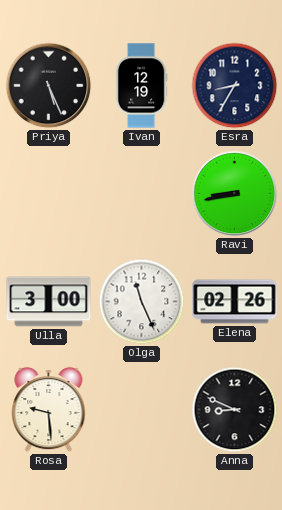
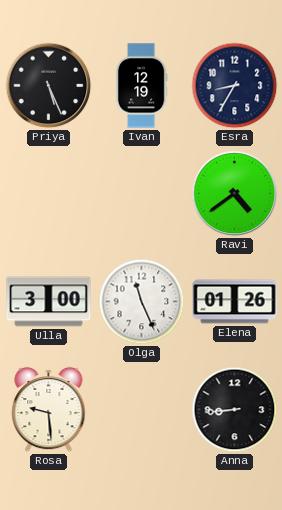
Ravi: 8:43 -> 4:39 (235, 194)
Elena: 02:26 -> 01:26 (235, 302)
Anna: 8:49 -> 8:44 (235, 410)
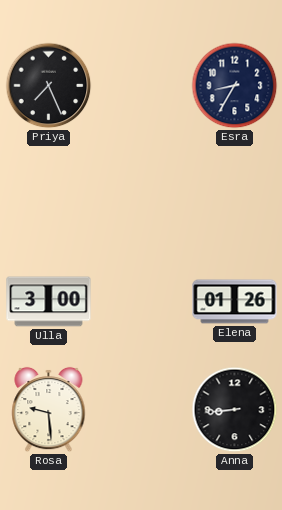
Priya: 5:26 -> 7:26 (49, 86)
Ivan: 12:19 -> none (141, 86)
Ravi: 4:39 -> none (235, 194)
Olga: 11:26 -> none (142, 302)
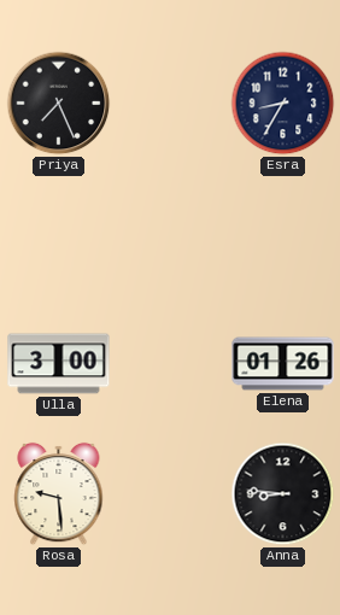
Anna: 8:44 -> 8:46 (283, 494)
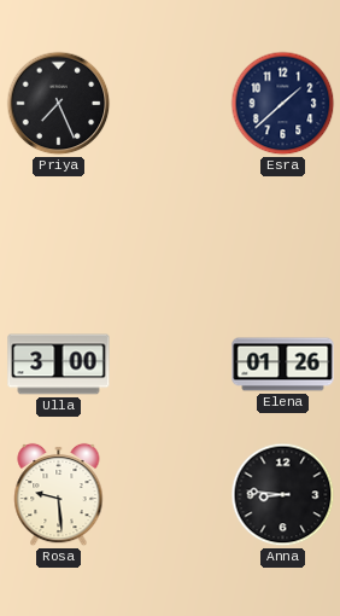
Esra: 8:35 -> 1:38 (283, 104)
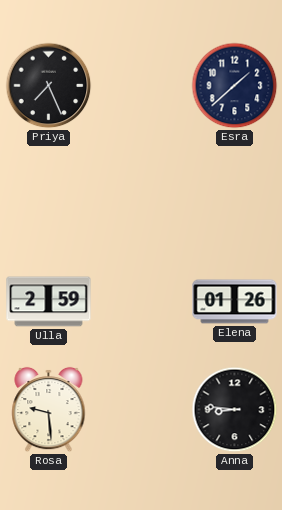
Ulla: 3:00 -> 2:59 (49, 302)
